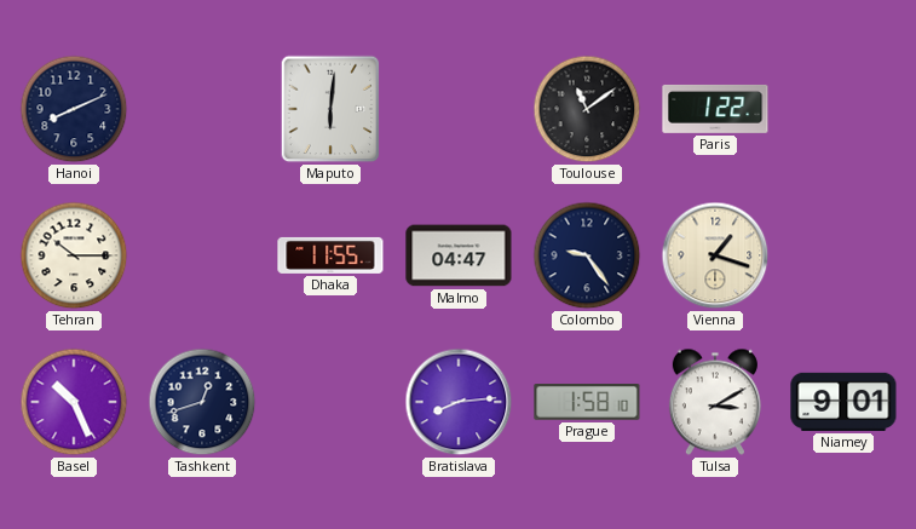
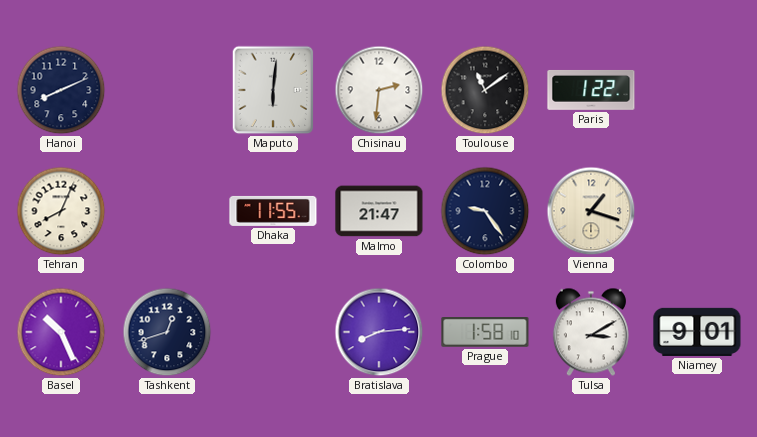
Chisinau: none -> 2:31 (379, 90)
Tehran: 10:15 -> 8:04 (61, 211)
Malmo: 04:47 -> 21:47 (379, 211)
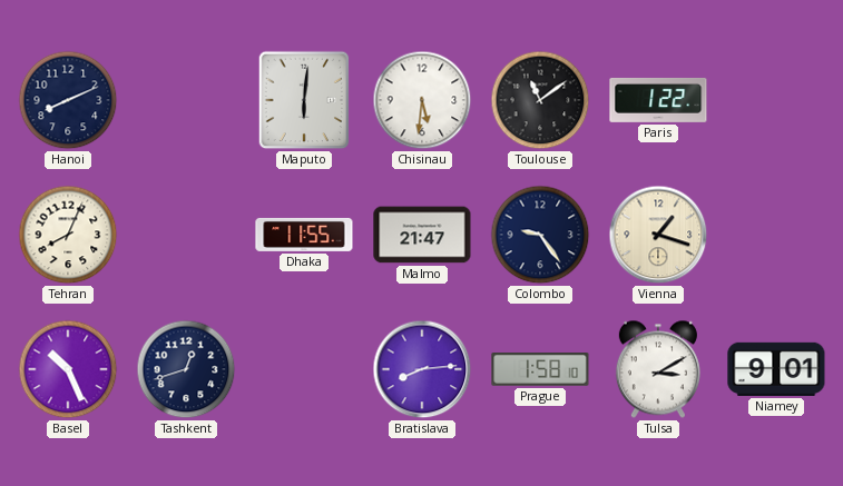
Chisinau: 2:31 -> 5:31 (422, 100)
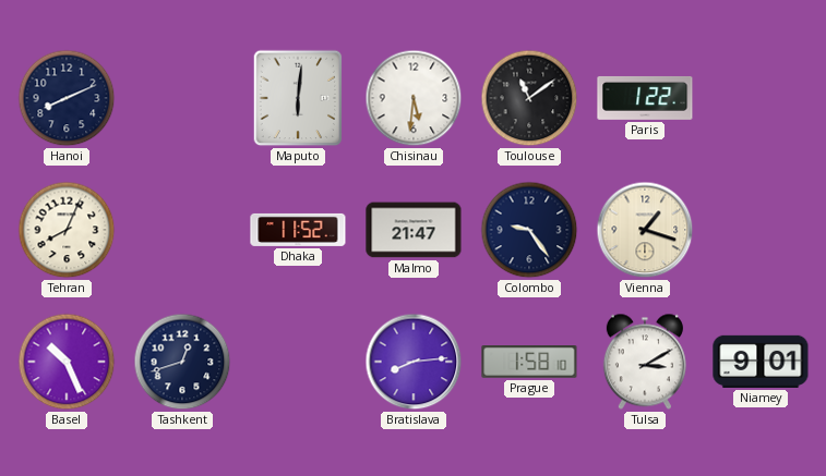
Dhaka: 11:55 -> 11:52 (298, 230)
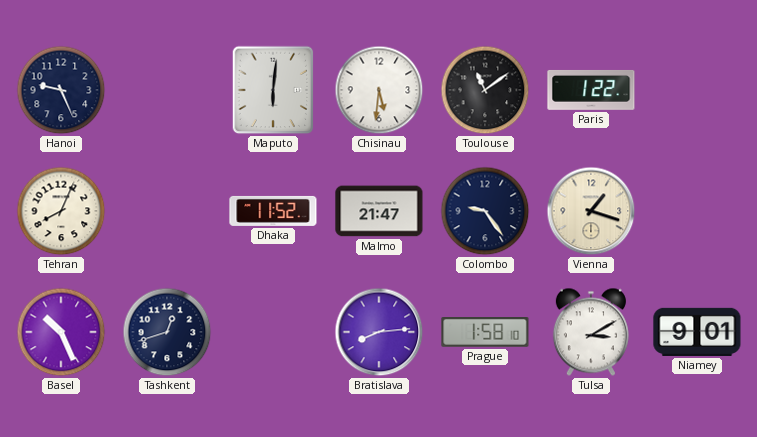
Hanoi: 8:11 -> 9:26 (61, 90)
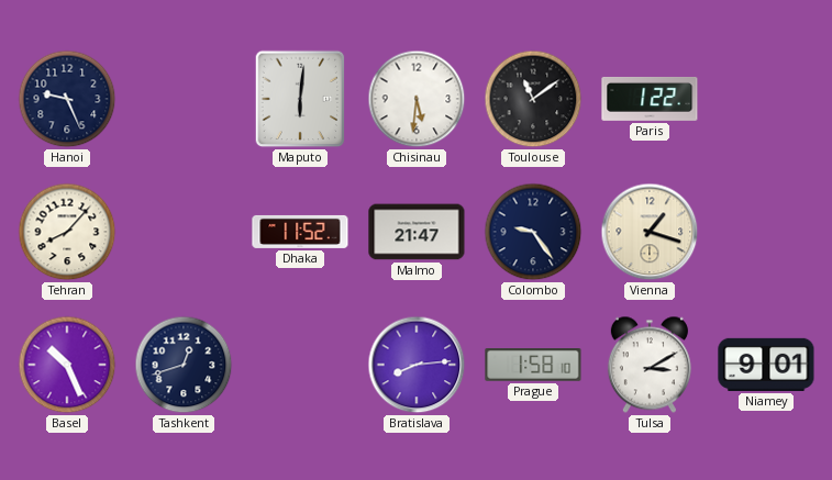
Tehran: 8:04 -> 8:07 (67, 232)
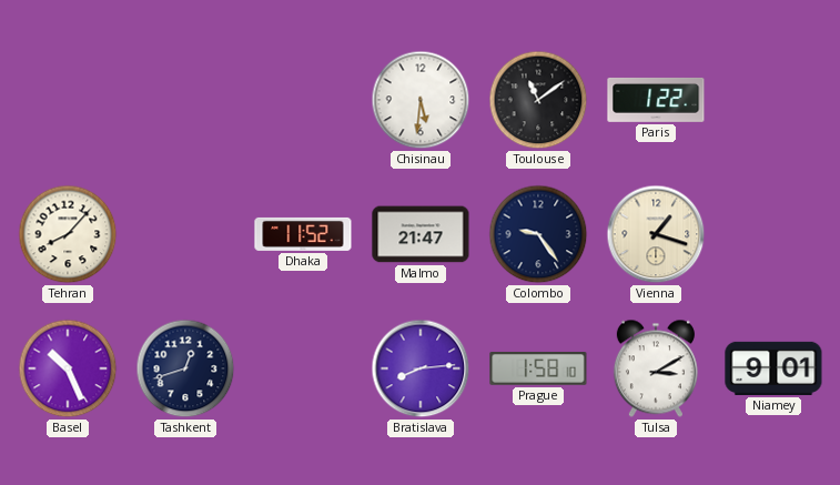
Hanoi: 9:26 -> none (67, 99)
Maputo: 6:01 -> none (300, 99)
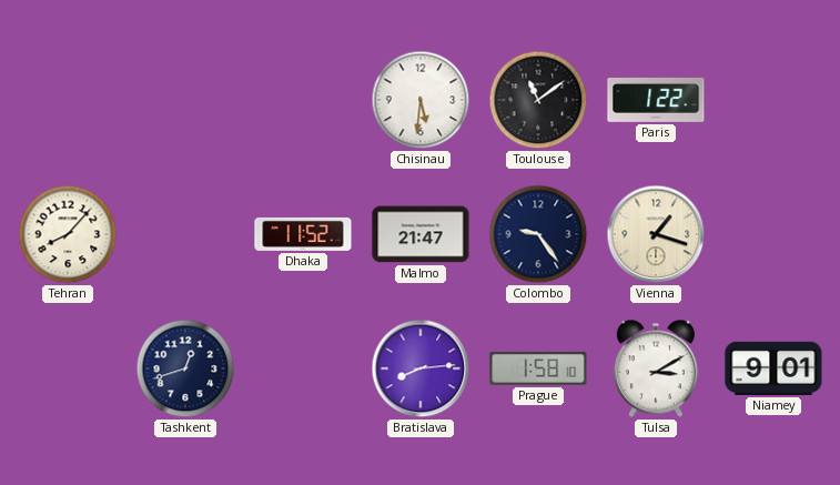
Basel: 10:26 -> none (68, 368)
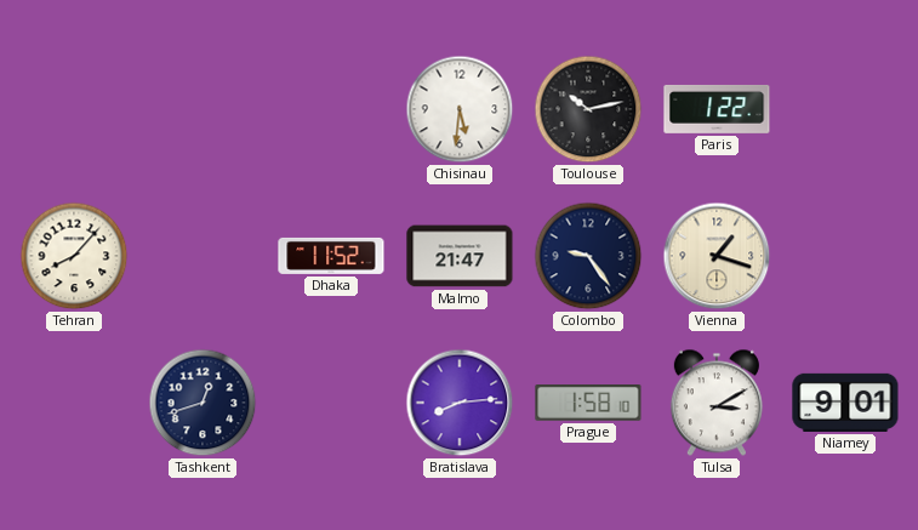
Toulouse: 11:09 -> 10:13 (588, 109)
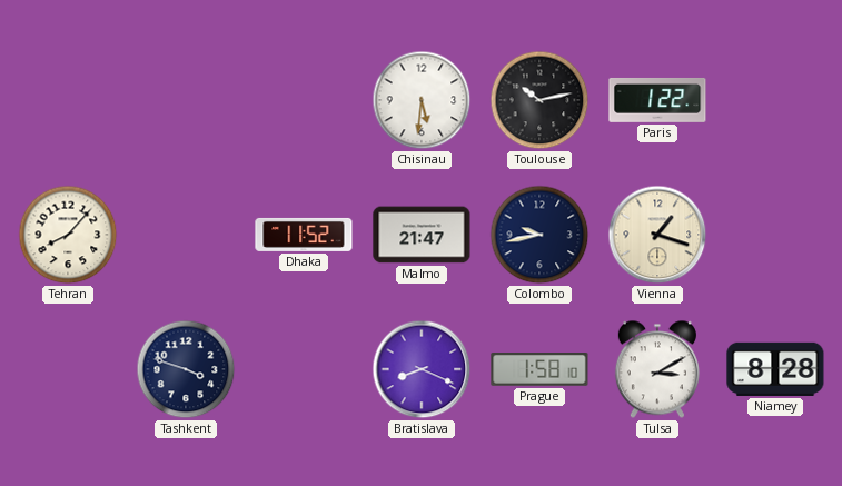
Colombo: 9:24 -> 9:43 (539, 235)
Tashkent: 12:42 -> 3:48 (186, 369)
Bratislava: 8:14 -> 8:19 (422, 369)
Niamey: 9:01 -> 8:28 (775, 369)
